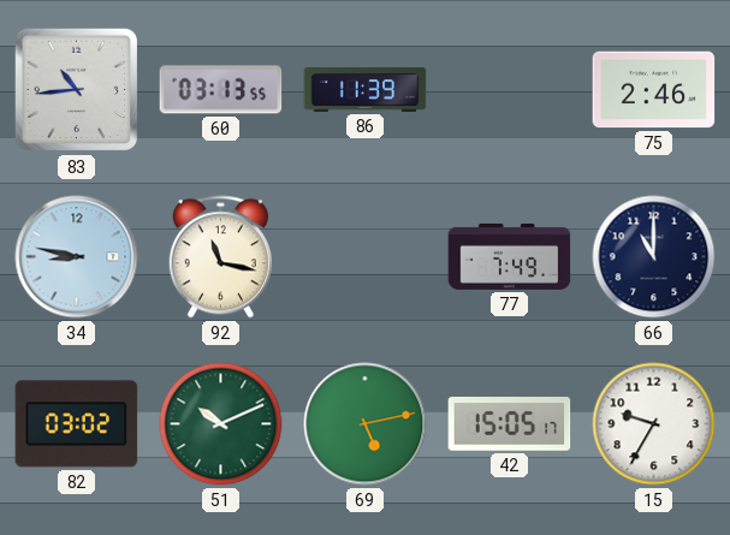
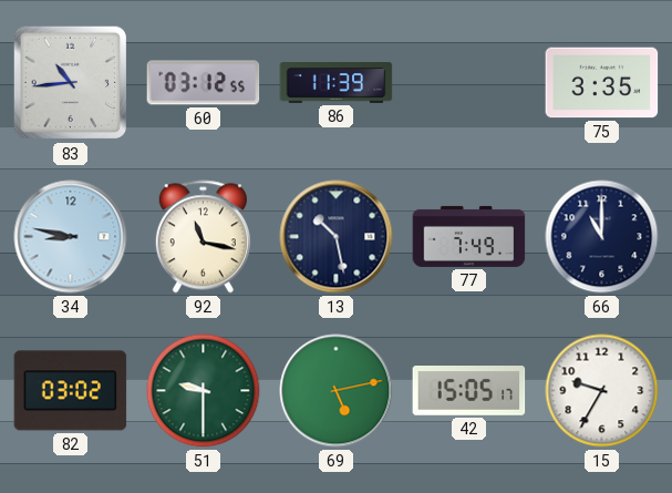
60: 03:13 -> 03:12 (204, 83)
75: 2:46 -> 3:35 (602, 83)
13: none -> 10:28 (337, 237)
51: 10:11 -> 9:30 (204, 391)
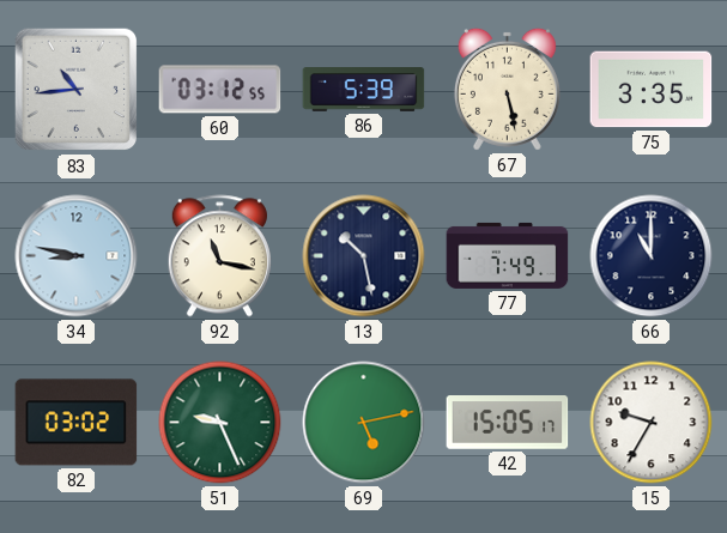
86: 11:39 -> 5:39 (364, 90)
67: none -> 5:28 (507, 89)
51: 9:30 -> 9:26 (220, 423)
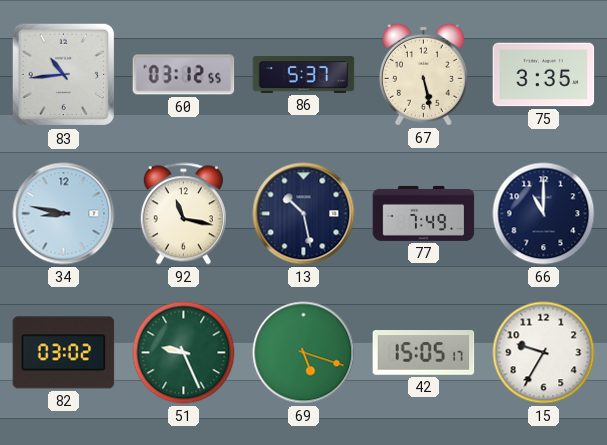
86: 5:39 -> 5:37 (304, 75)
69: 5:13 -> 5:18 (304, 353)
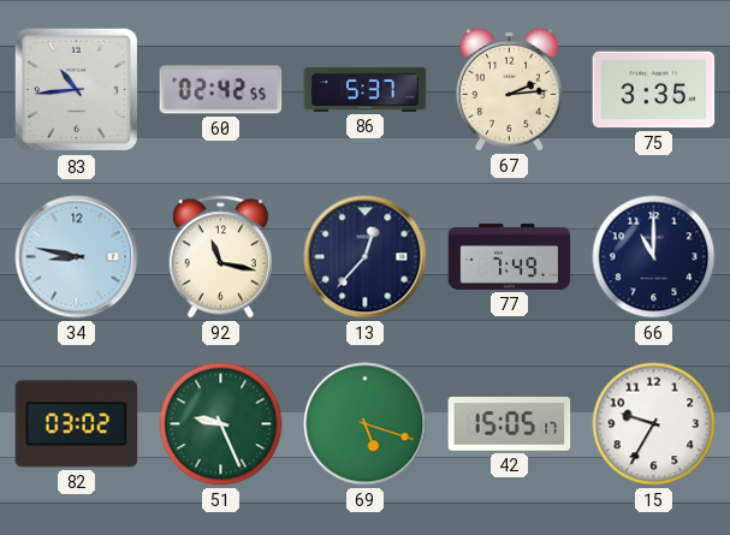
60: 03:12 -> 02:42 (221, 90)
67: 5:28 -> 2:14 (509, 89)
13: 10:28 -> 12:37 (366, 257)
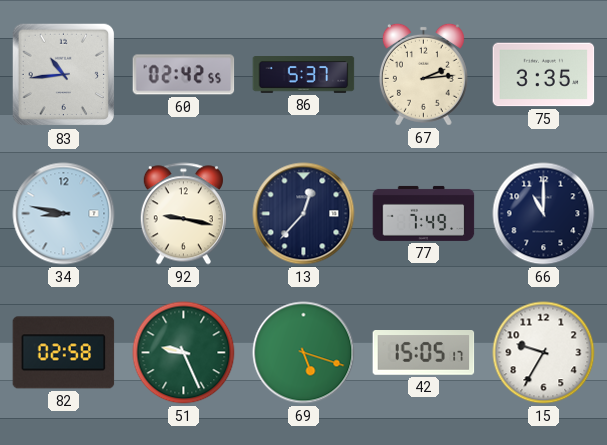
92: 11:17 -> 9:17 (183, 214)
82: 03:02 -> 02:58 (64, 353)
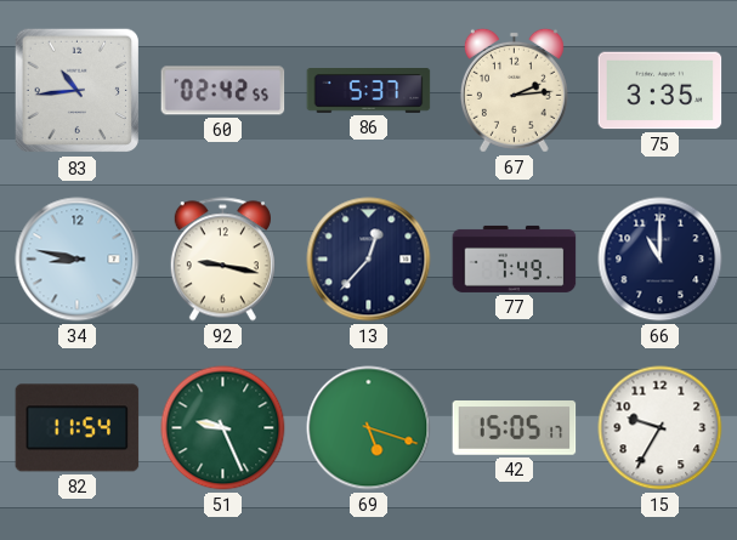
82: 02:58 -> 11:54 (78, 428)
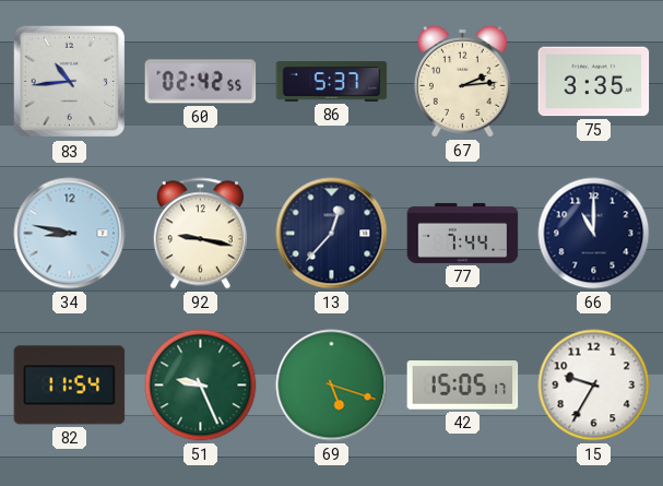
77: 7:49 -> 7:44 (463, 233)
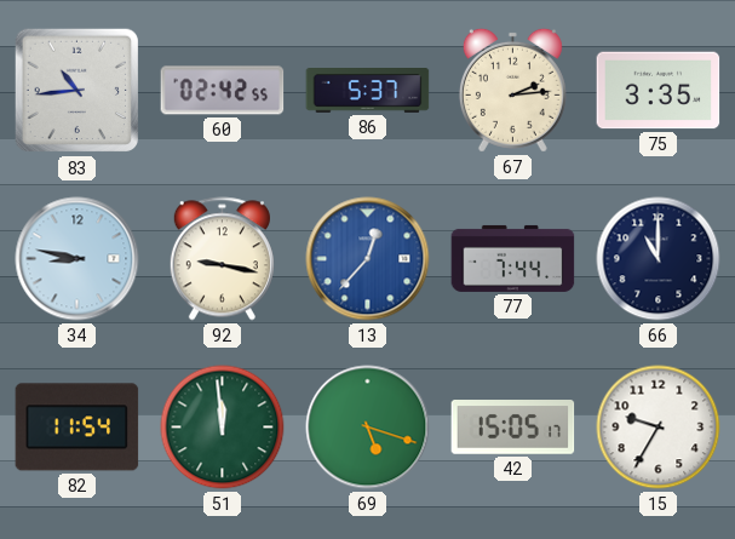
13 dial: navy -> blue (368, 259)
51: 9:26 -> 11:59 (223, 428)
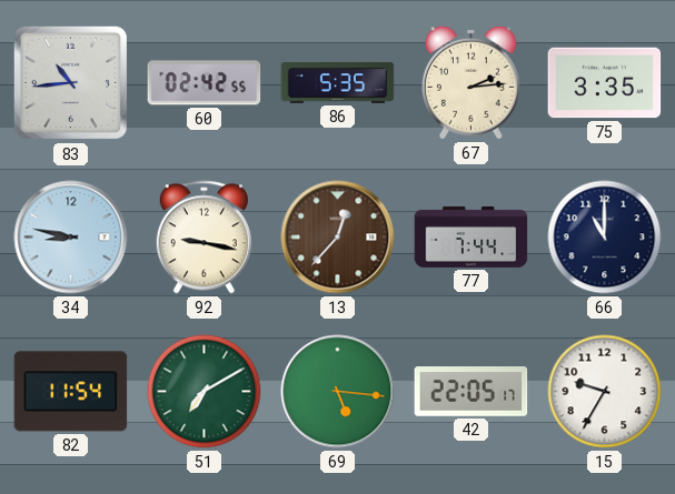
86: 5:37 -> 5:35 (338, 83)
13 dial: blue -> brown (338, 238)
51: 11:59 -> 7:10 (205, 392)
69: 5:18 -> 5:16 (338, 392)
42: 15:05 -> 22:05 (471, 392)
